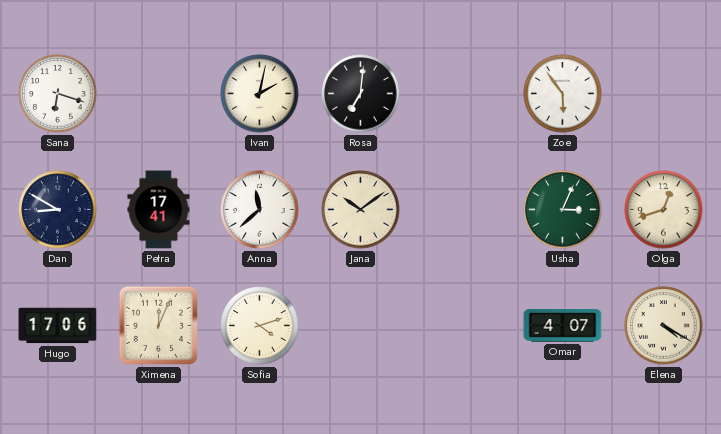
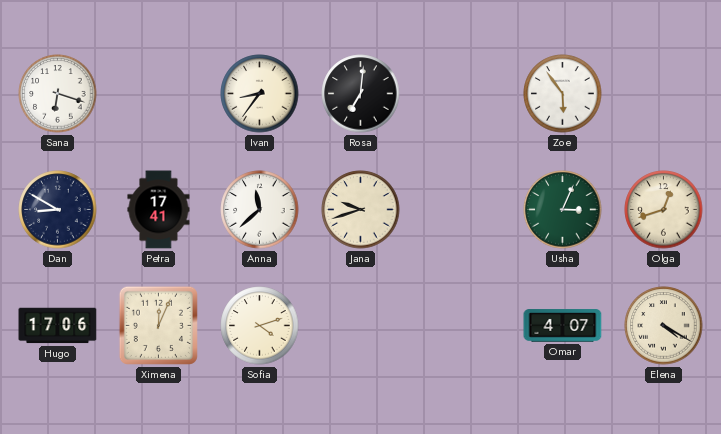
Ivan: 2:02 -> 8:36 (260, 94)
Jana: 10:09 -> 9:42 (361, 210)
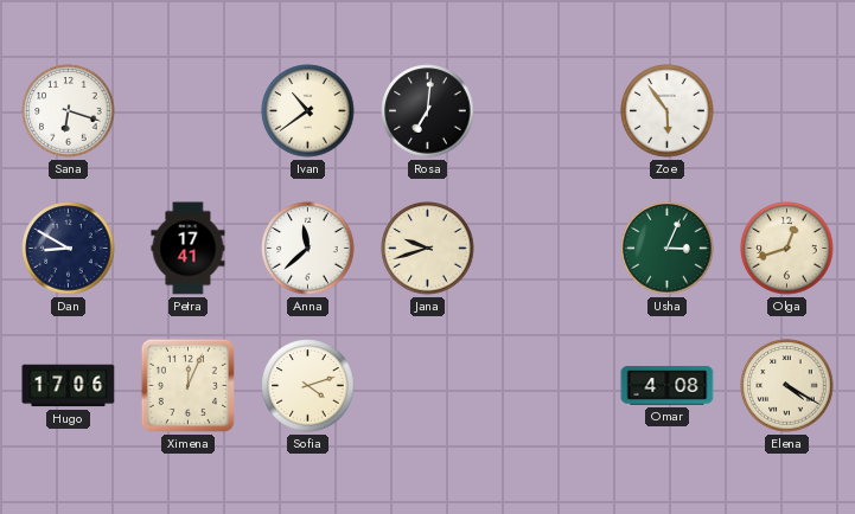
Ivan: 8:36 -> 10:39 (308, 111)
Omar: 4:07 -> 4:08 (668, 386)
